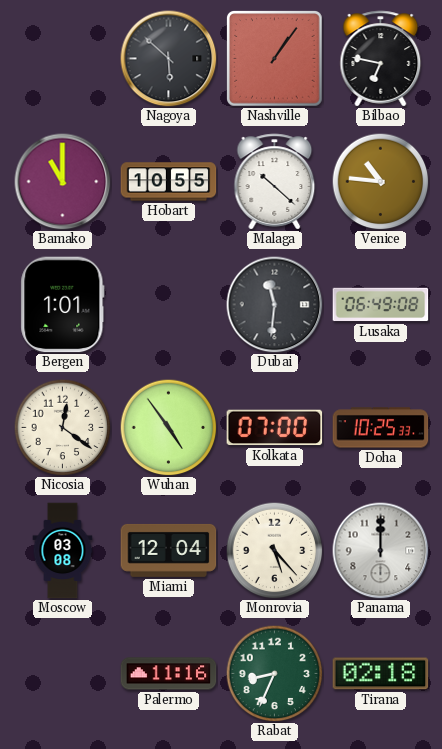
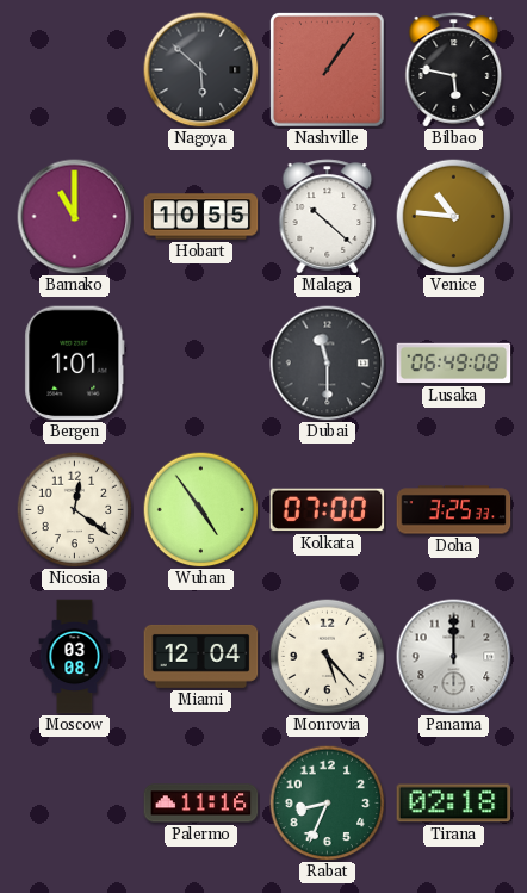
Bilbao: 6:47 -> 5:47 (454, 70)
Dubai: 11:31 -> 11:30 (328, 364)
Doha: 10:25 -> 3:25 (454, 510)
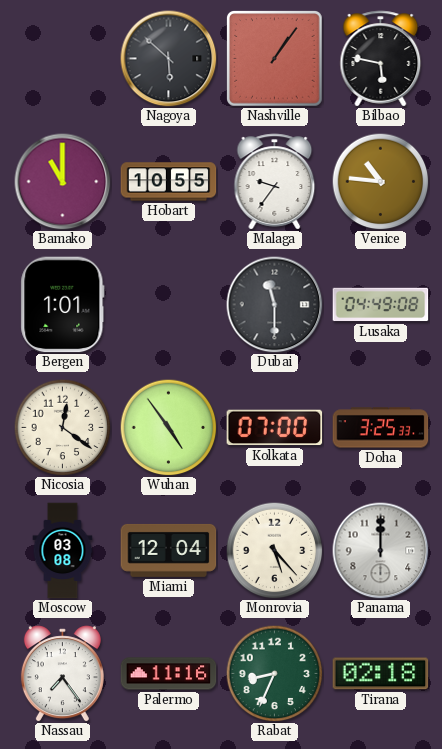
Malaga: 10:22 -> 9:36 (275, 182)
Lusaka: 06:49 -> 04:49 (381, 305)
Nassau: none -> 7:24 (62, 674)
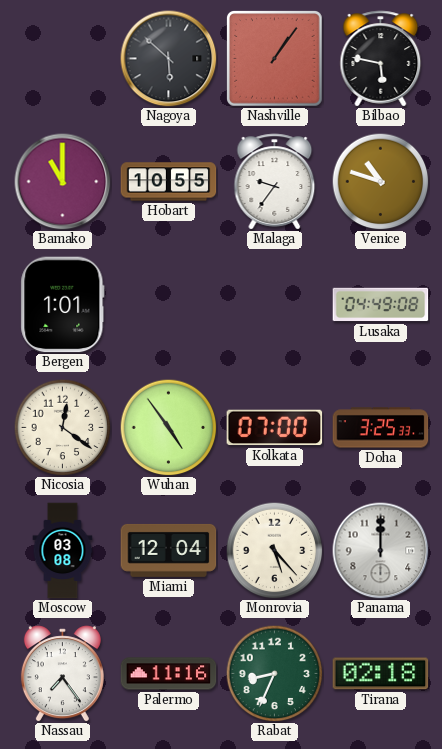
Venice: 10:46 -> 10:48 (380, 181)
Dubai: 11:30 -> none (275, 305)
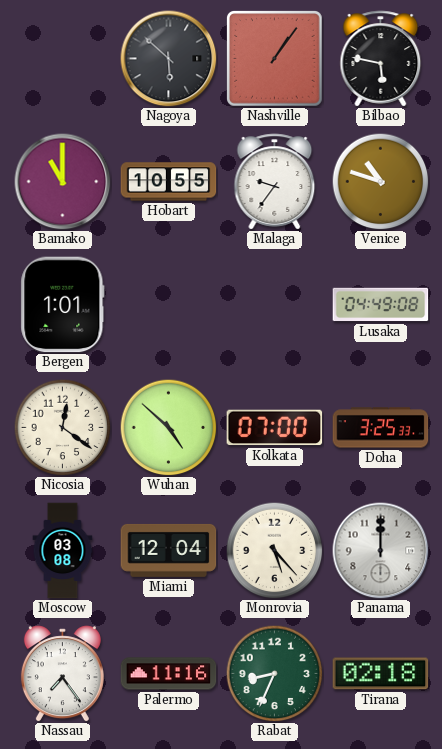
Wuhan: 4:54 -> 4:52 (168, 427)
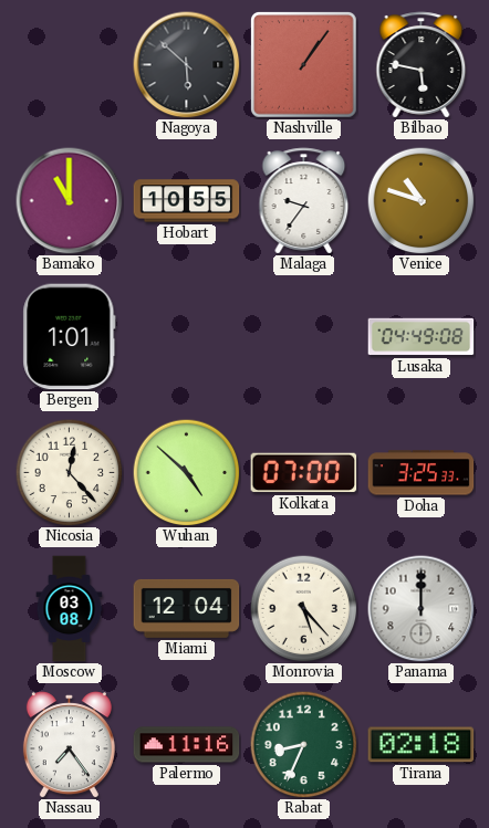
Nicosia: 12:21 -> 12:23 (69, 472)
